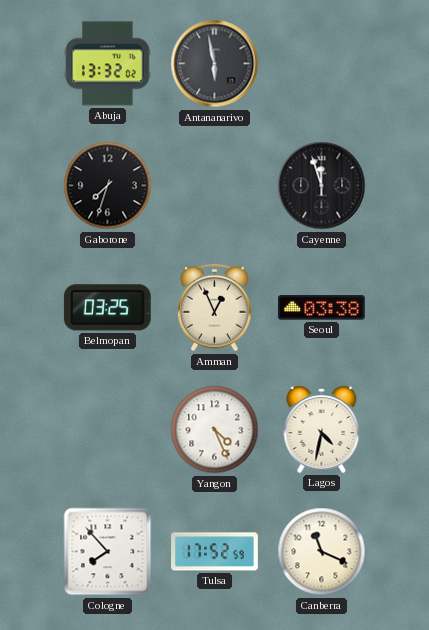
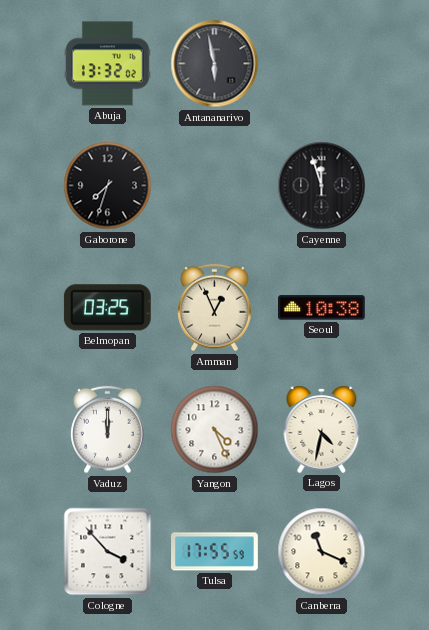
Seoul: 03:38 -> 10:38 (322, 308)
Vaduz: none -> 12:00 (108, 430)
Cologne: 7:53 -> 3:53 (108, 552)
Tulsa: 17:52 -> 17:55 (215, 552)
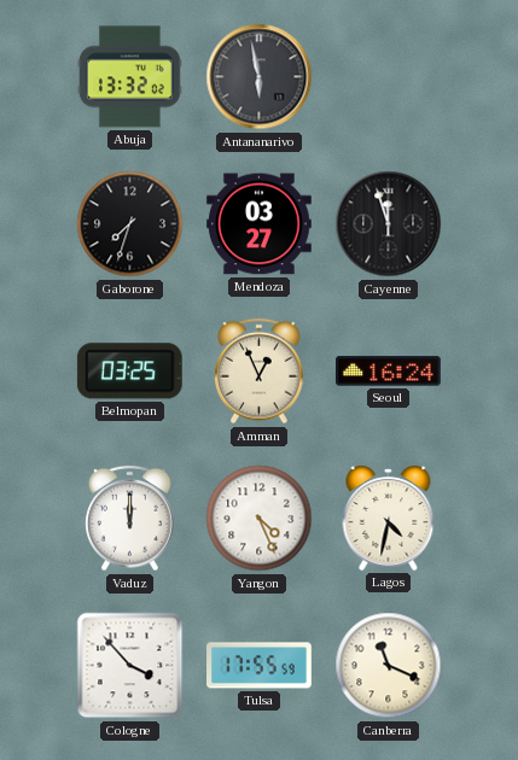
Mendoza: none -> 03:27 (260, 224)
Seoul: 10:38 -> 16:24 (389, 372)
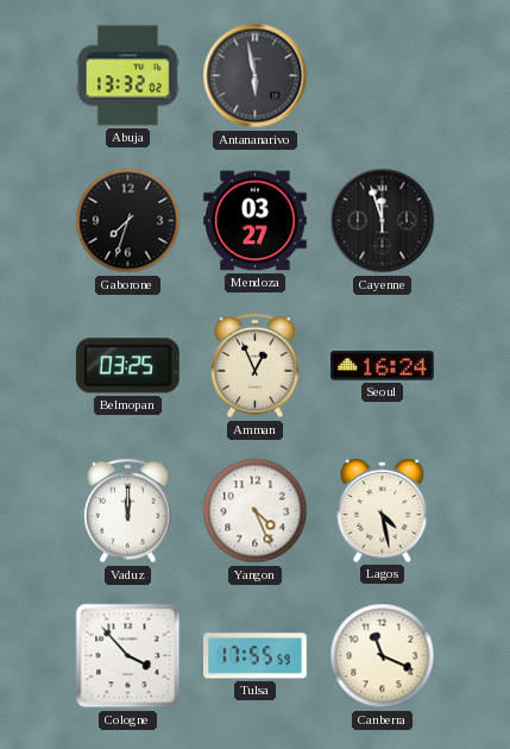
Lagos: 4:32 -> 4:28 (383, 510)
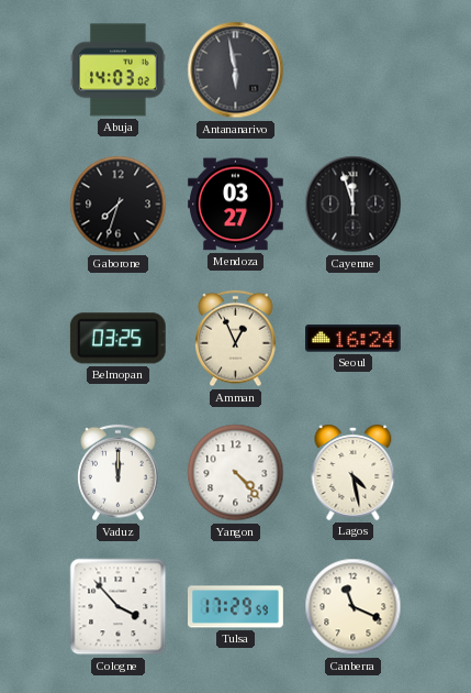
Abuja: 13:32 -> 14:03 (119, 70)
Yangon: 4:26 -> 4:23 (236, 473)
Tulsa: 17:55 -> 17:29 (236, 607)
